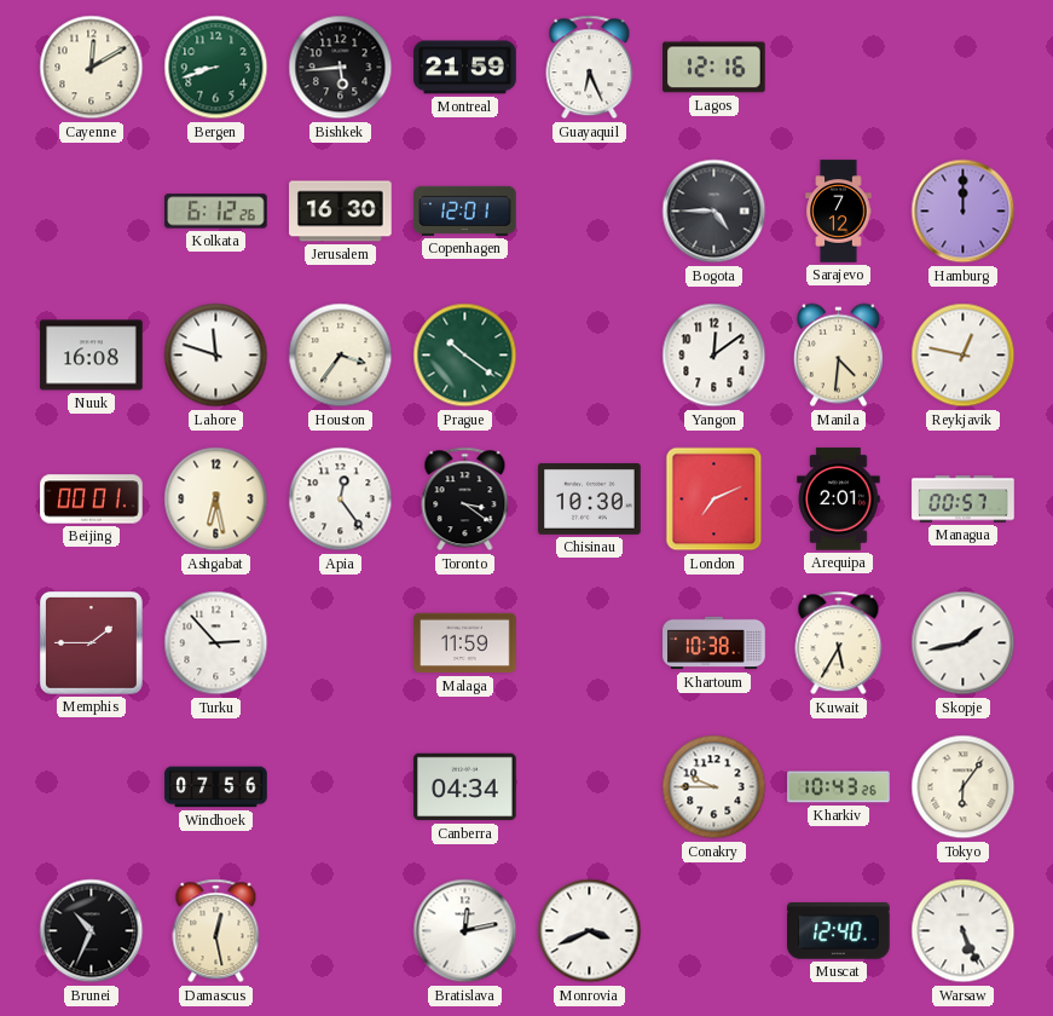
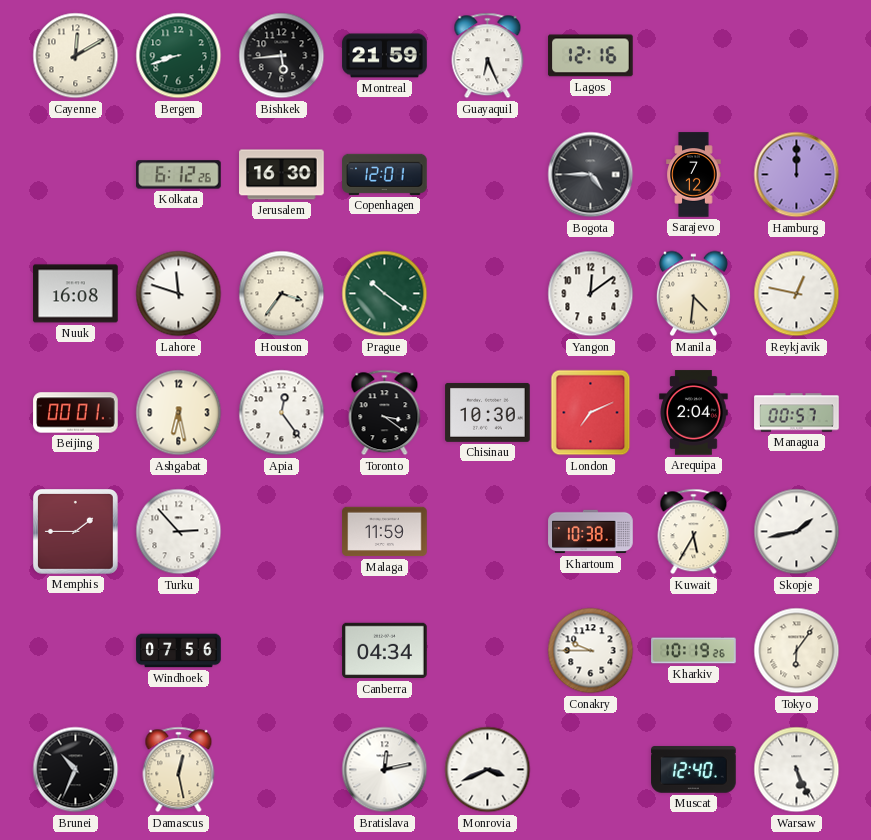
Arequipa: 2:01 -> 2:04 (694, 413)
Kharkiv: 10:43 -> 10:19 (694, 651)
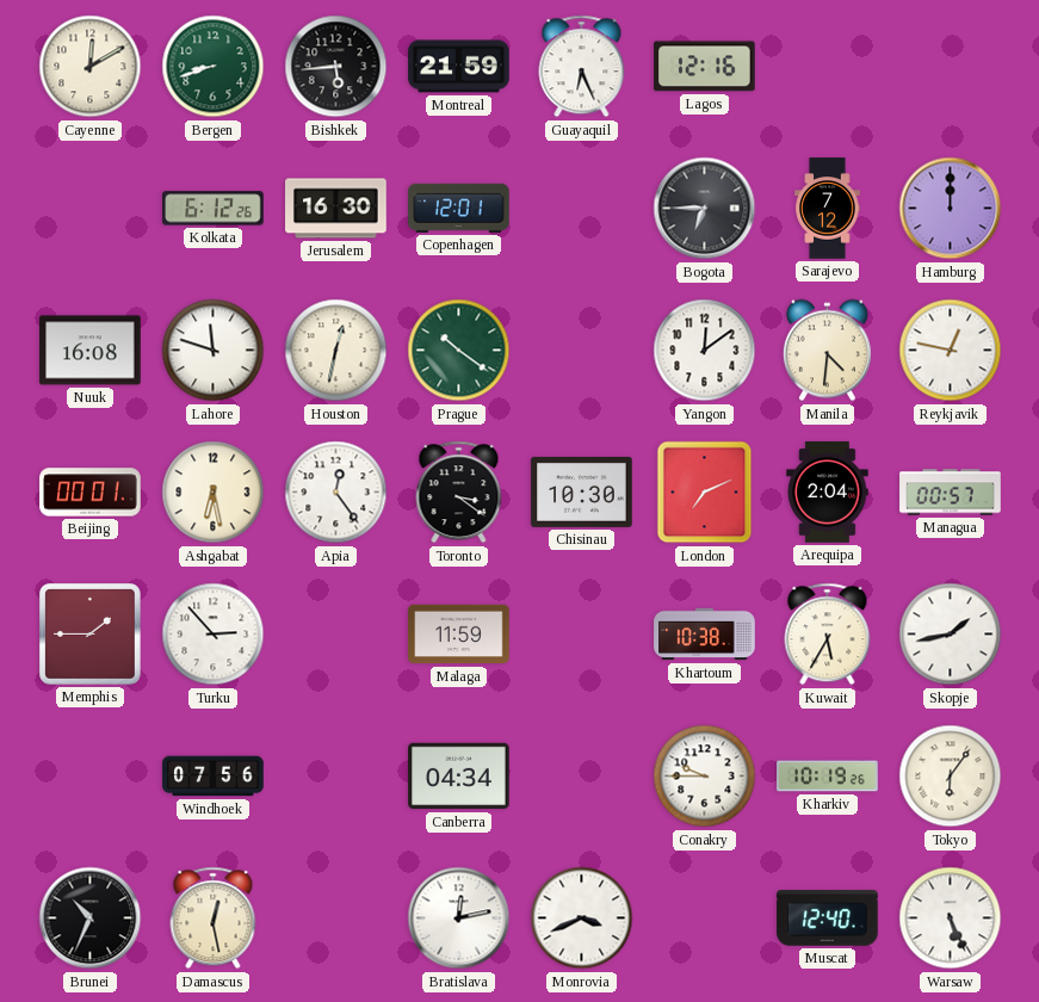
Bogota: 4:45 -> 6:45 (705, 209)
Houston: 3:36 -> 12:32 (336, 351)
